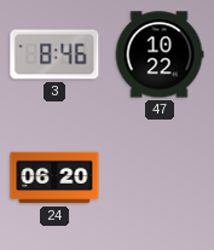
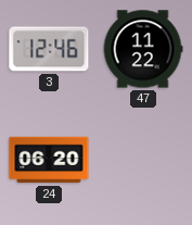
3: 8:46 -> 12:46 (49, 49)
47: 10:22 -> 11:22 (143, 49)
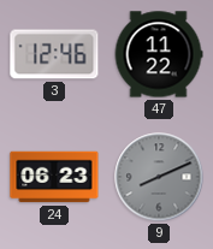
24: 06:20 -> 06:23 (54, 177)
9: none -> 8:11 (159, 177)
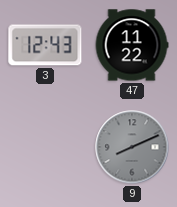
3: 12:46 -> 12:43 (45, 45)
24: 06:23 -> none (54, 177)
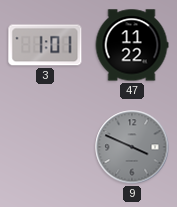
3: 12:43 -> 1:01 (45, 45)
9: 8:11 -> 3:49 (132, 147)
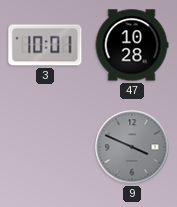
3: 1:01 -> 10:01 (45, 45)
47: 11:22 -> 10:28 (132, 45)
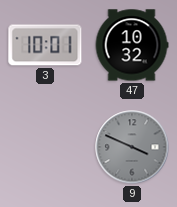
47: 10:28 -> 10:32 (132, 45)
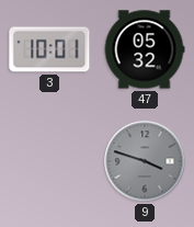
47: 10:32 -> 05:32 (145, 49)
9: 3:49 -> 3:48 (145, 161)
